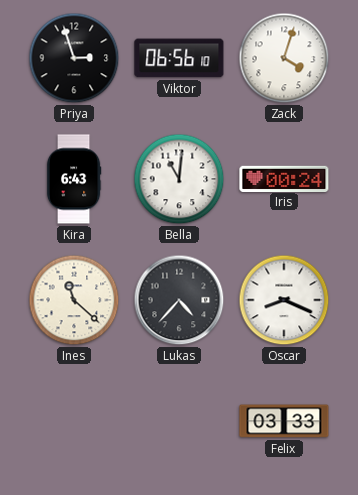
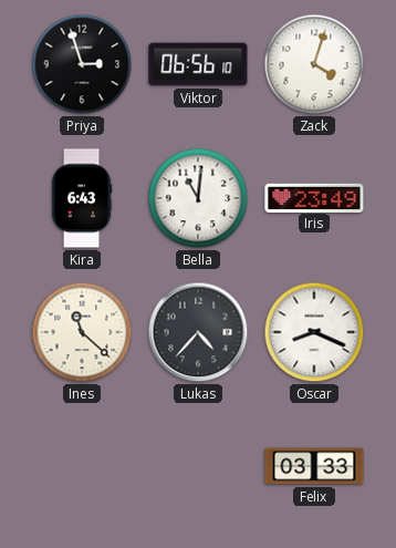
Iris: 00:24 -> 23:49 (314, 197)
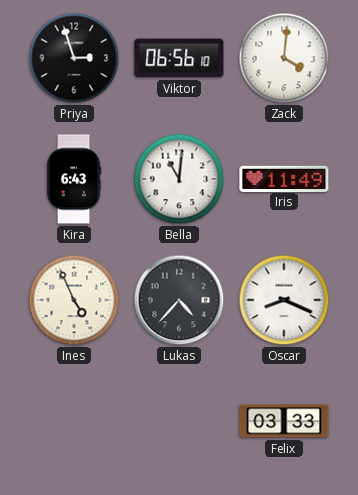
Zack: 4:03 -> 4:01 (284, 58)
Iris: 23:49 -> 11:49 (284, 178)
Ines: 11:22 -> 4:56 (74, 300)
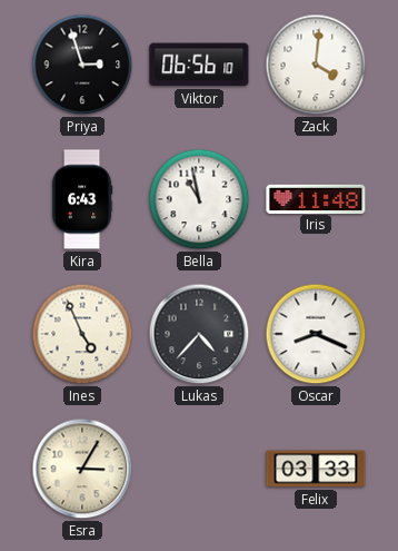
Bella: 11:01 -> 10:58 (199, 199)
Iris: 11:49 -> 11:48 (316, 198)
Esra: none -> 3:05 (82, 469)
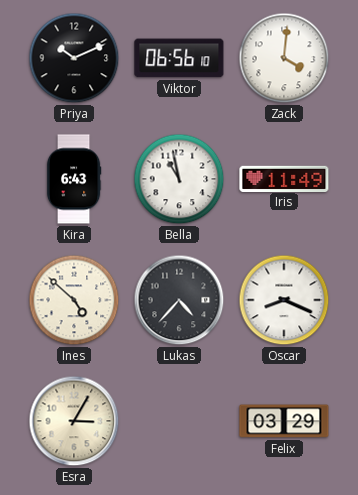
Priya: 2:57 -> 10:11 (74, 58)
Iris: 11:48 -> 11:49 (284, 178)
Ines: 4:56 -> 4:52 (74, 300)
Felix: 03:33 -> 03:29 (284, 421)
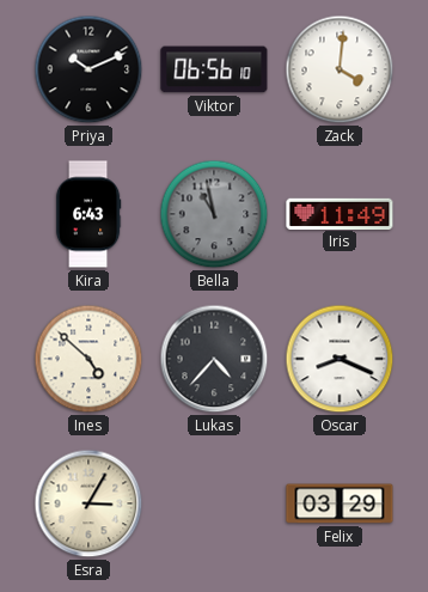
Bella dial: white -> grey (214, 214)
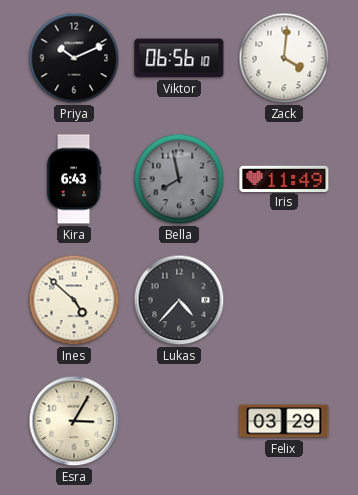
Bella: 10:58 -> 7:58 (179, 179)
Oscar: 8:19 -> none (340, 359)
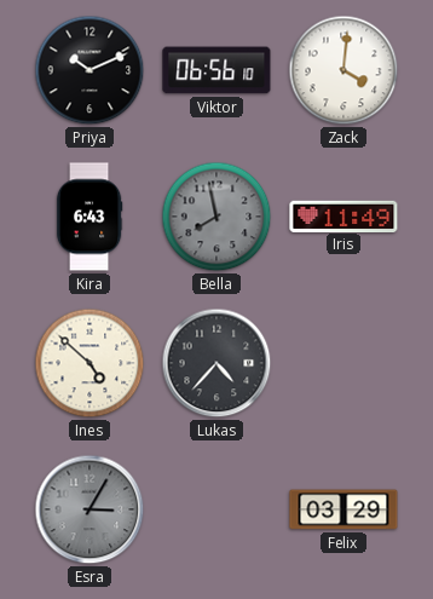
Esra dial: cream -> grey (90, 509)
